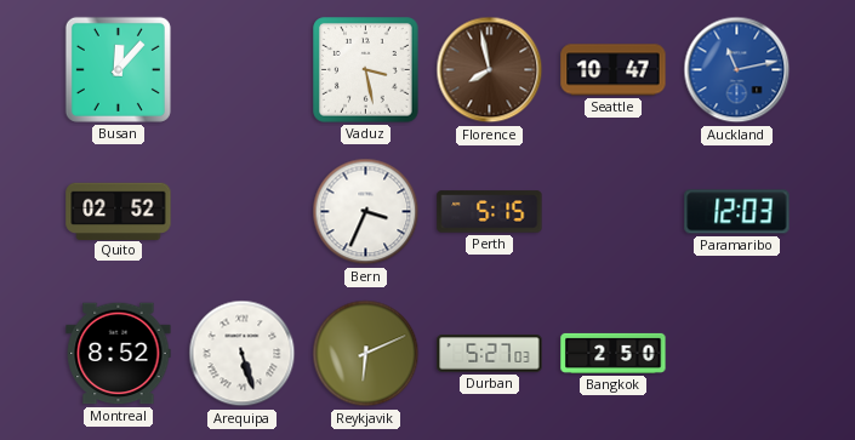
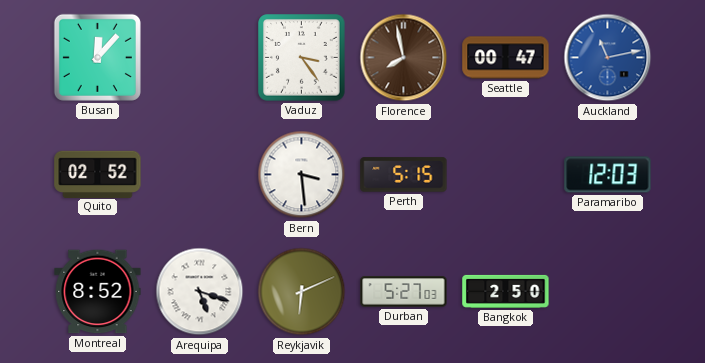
Vaduz: 3:28 -> 3:24 (302, 58)
Seattle: 10:47 -> 00:47 (506, 58)
Bern: 3:34 -> 3:29 (302, 175)
Arequipa: 5:27 -> 5:18 (200, 292)
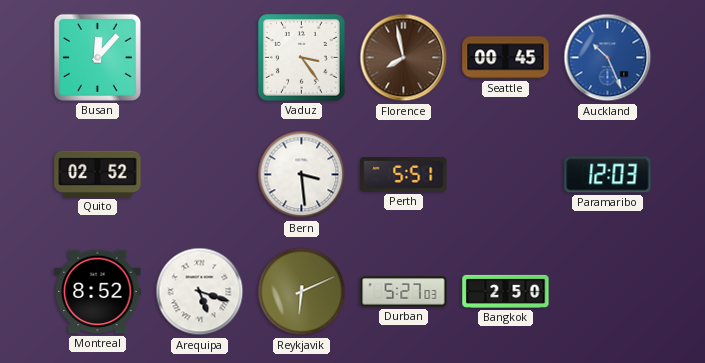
Seattle: 00:47 -> 00:45 (506, 58)
Auckland: 11:13 -> 10:26 (608, 58)
Perth: 5:15 -> 5:51 (404, 175)
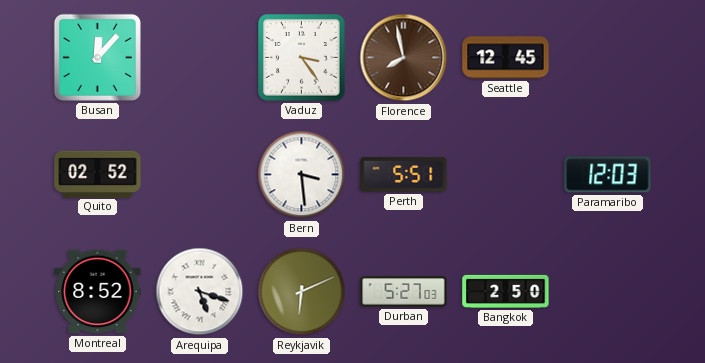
Seattle: 00:45 -> 12:45 (506, 58)
Auckland: 10:26 -> none (608, 58)
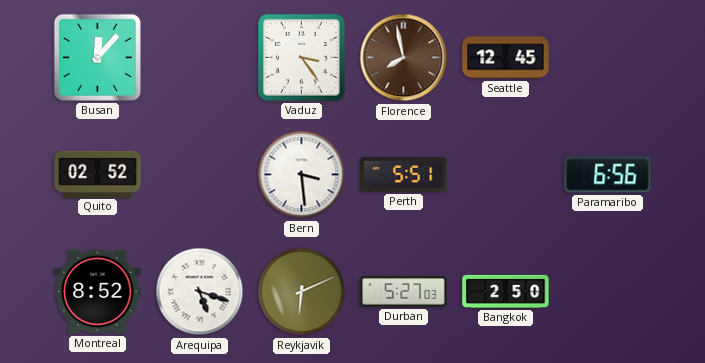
Paramaribo: 12:03 -> 6:56 (608, 175)
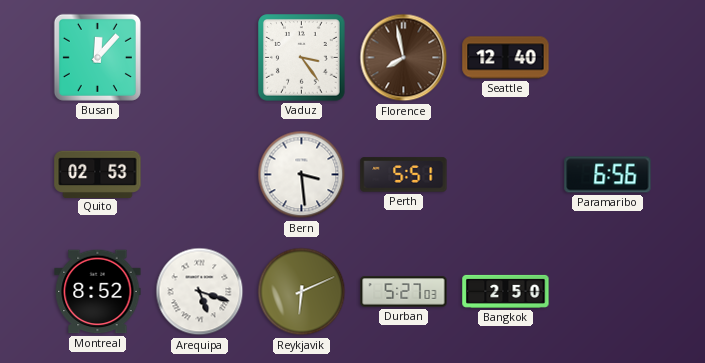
Seattle: 12:45 -> 12:40 (506, 58)
Quito: 02:52 -> 02:53 (98, 174)
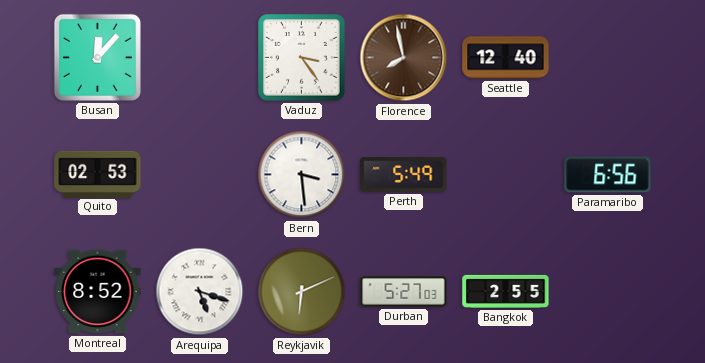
Perth: 5:51 -> 5:49 (404, 175)
Bangkok: 2:50 -> 2:55 (506, 291)
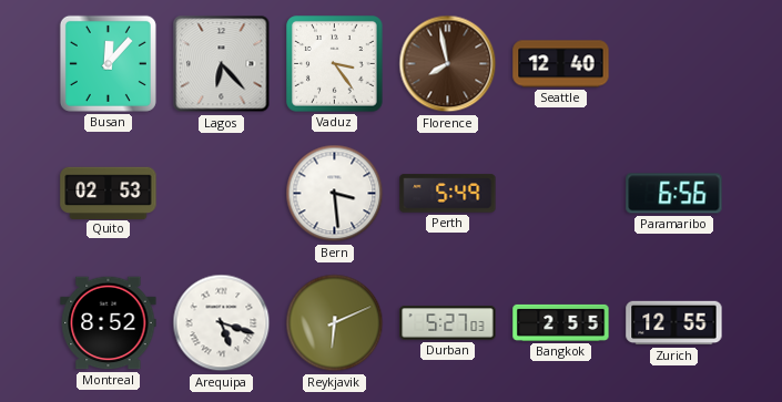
Lagos: none -> 6:23 (222, 64)
Zurich: none -> 12:55 (674, 323)
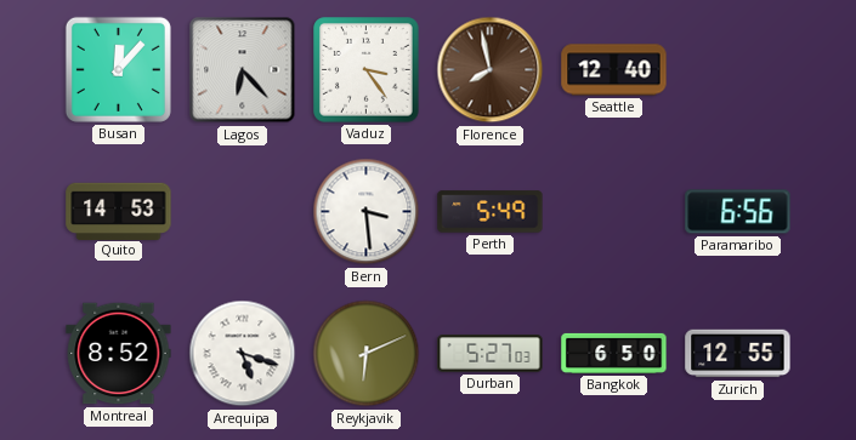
Quito: 02:53 -> 14:53 (119, 211)
Bangkok: 2:55 -> 6:50 (614, 353)
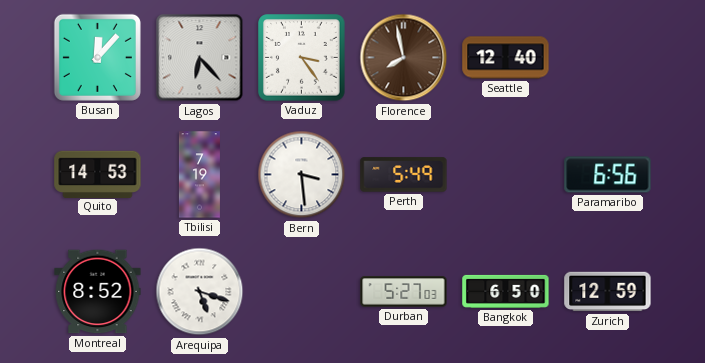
Tbilisi: none -> 7:19 (199, 175)
Reykjavik: 6:11 -> none (367, 354)
Zurich: 12:55 -> 12:59 (608, 292)
